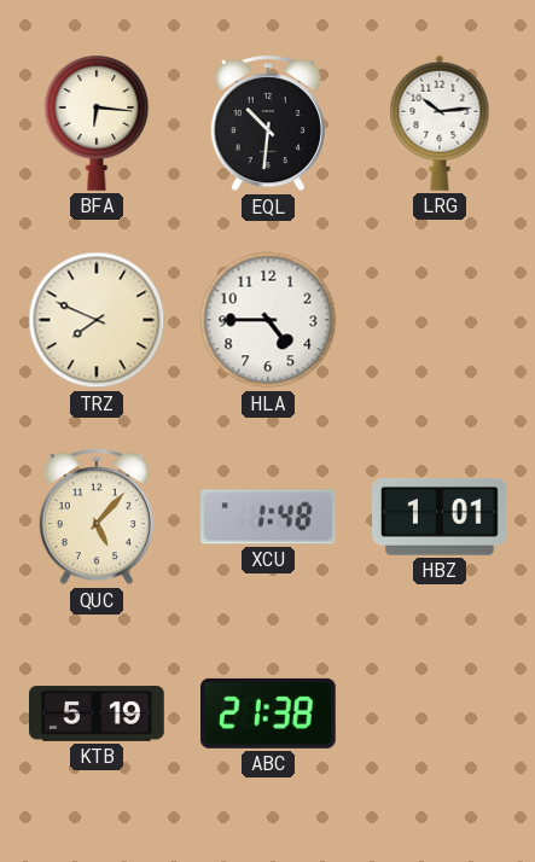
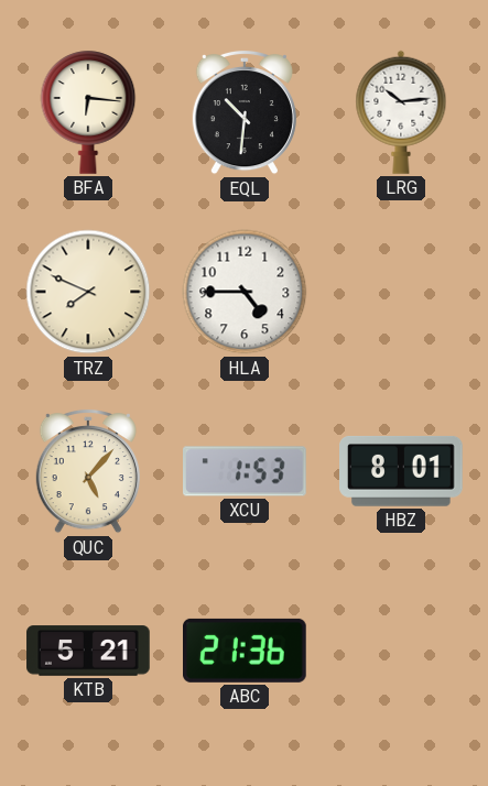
XCU: 1:48 -> 1:53 (246, 471)
HBZ: 1:01 -> 8:01 (402, 471)
KTB: 5:19 -> 5:21 (88, 651)
ABC: 21:38 -> 21:36 (246, 651)
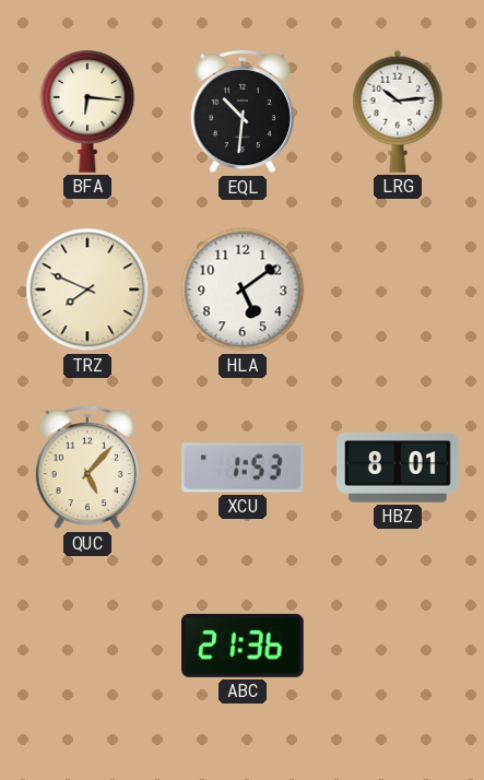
HLA: 4:45 -> 5:09 (243, 289)
KTB: 5:21 -> none (88, 651)
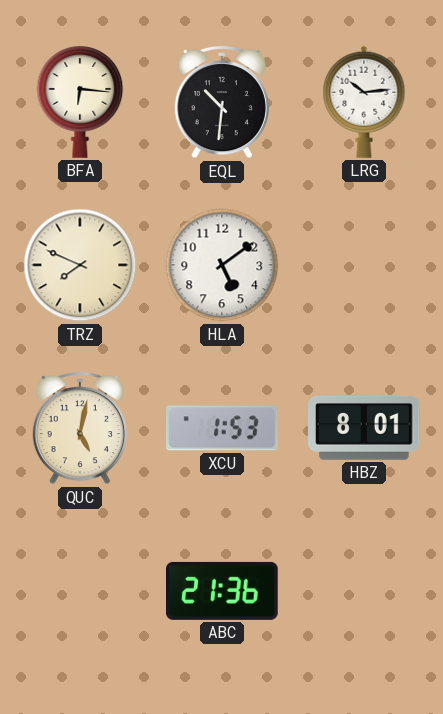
QUC: 5:07 -> 5:02 (80, 428)
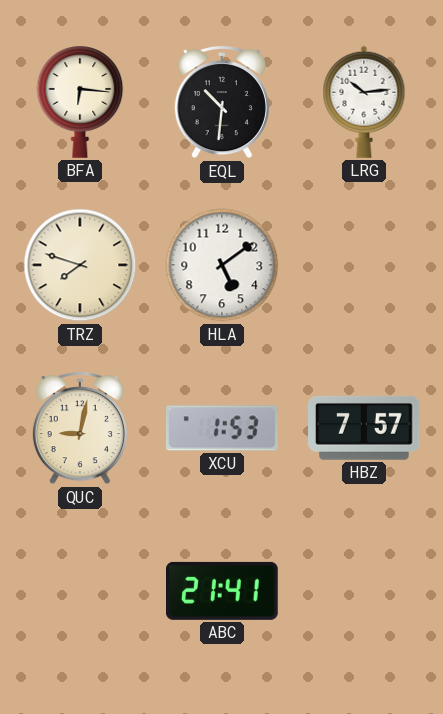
TRZ: 7:49 -> 7:48 (80, 265)
QUC: 5:02 -> 9:02 (80, 428)
HBZ: 8:01 -> 7:57 (365, 428)
ABC: 21:36 -> 21:41 (223, 591)
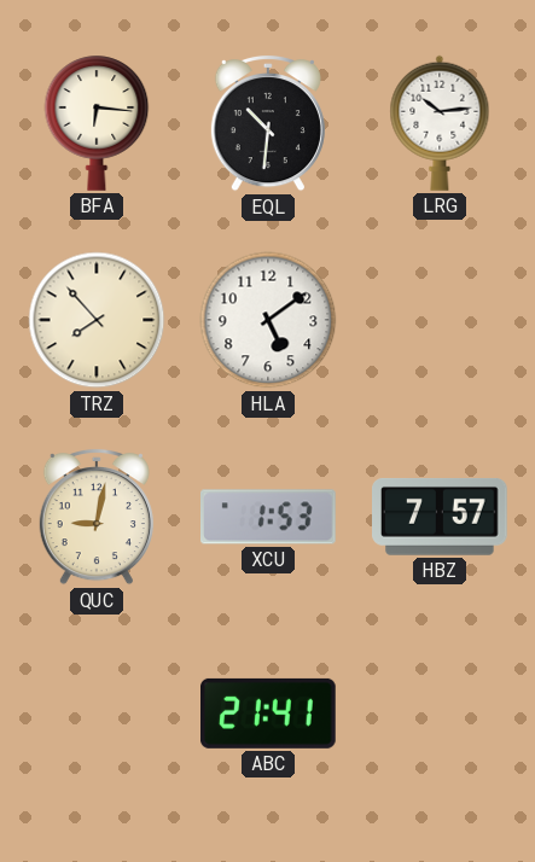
TRZ: 7:48 -> 7:53 (97, 320)
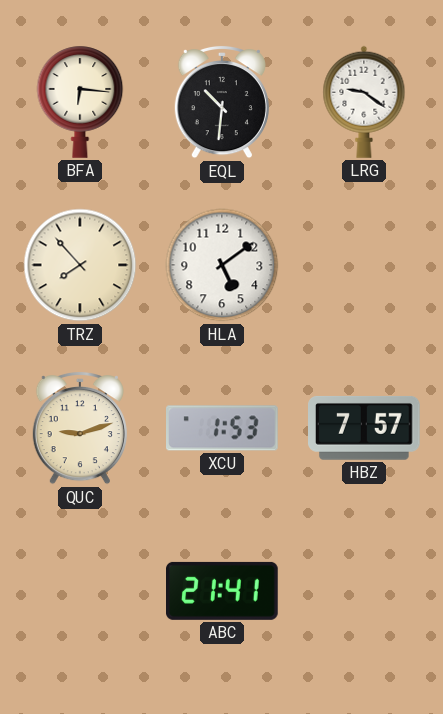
LRG: 10:14 -> 9:21 (364, 102)
QUC: 9:02 -> 9:12 (80, 428)
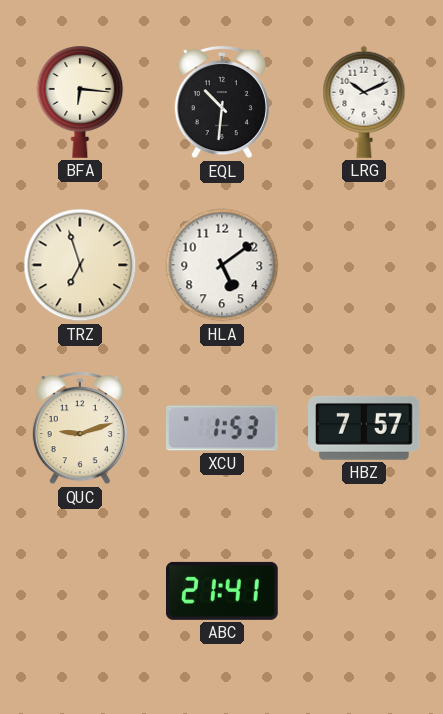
LRG: 9:21 -> 10:11 (364, 102)
TRZ: 7:53 -> 6:57 (80, 265)
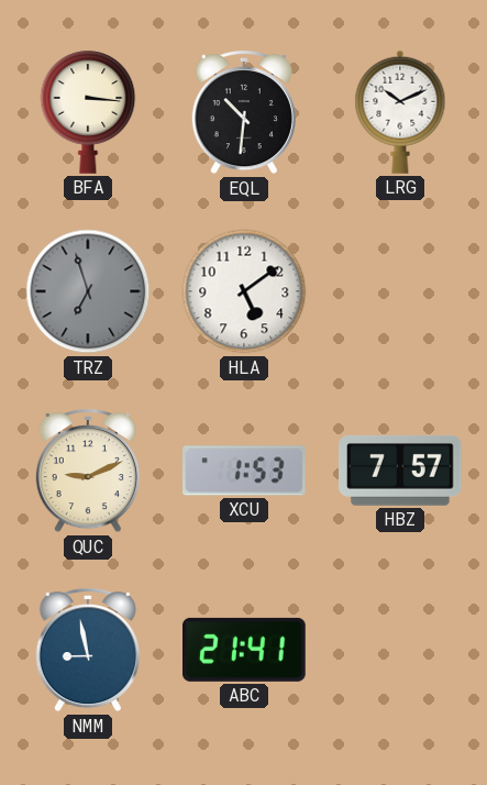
BFA: 6:16 -> 3:16 (88, 112)
TRZ dial: cream -> grey (88, 291)
QUC: 9:12 -> 9:11 (88, 471)
NMM: none -> 8:58 (88, 650)
